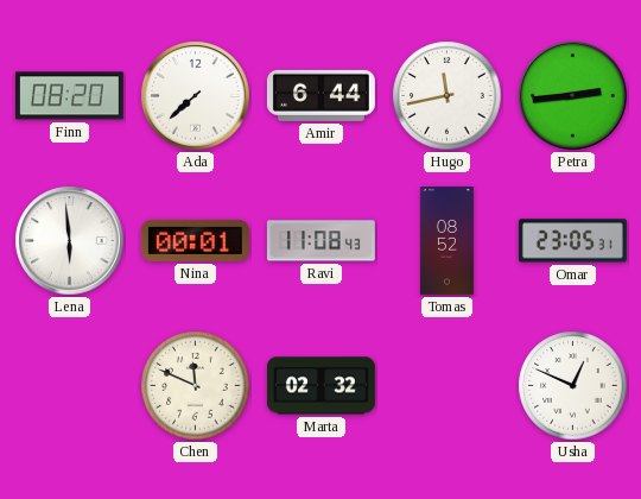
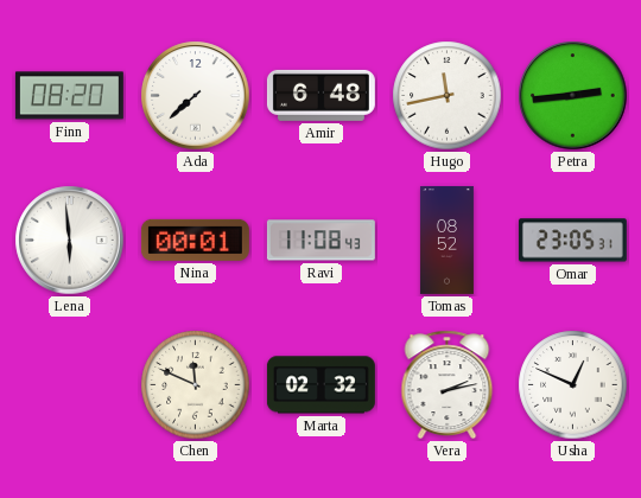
Amir: 6:44 -> 6:48 (320, 95)
Vera: none -> 2:13 (448, 385)
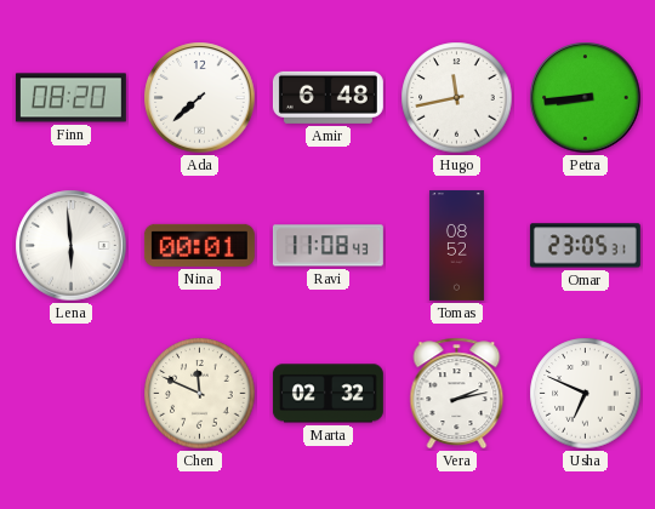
Petra: 2:44 -> 8:44 (586, 98)
Usha: 12:49 -> 6:49 (586, 394)
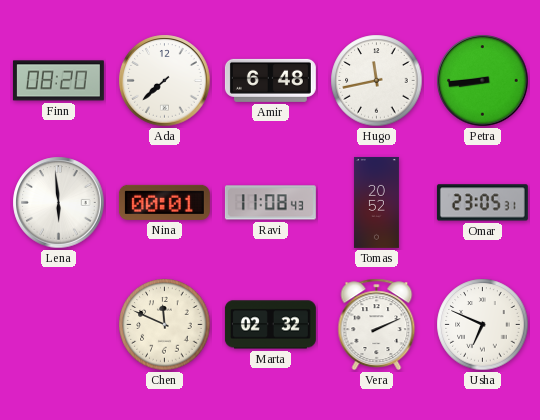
Tomas: 08:52 -> 20:52 (376, 202)
Vera: 2:13 -> 2:11 (377, 325)
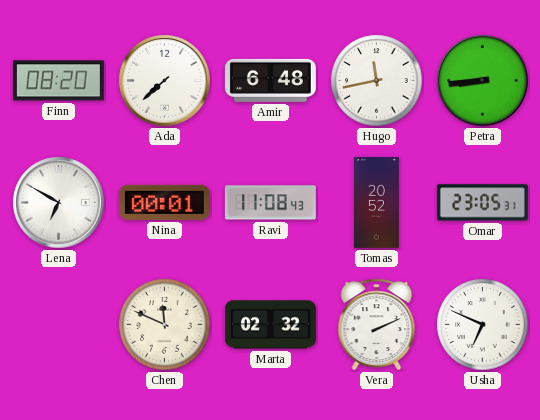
Lena: 5:59 -> 6:50 (59, 203)
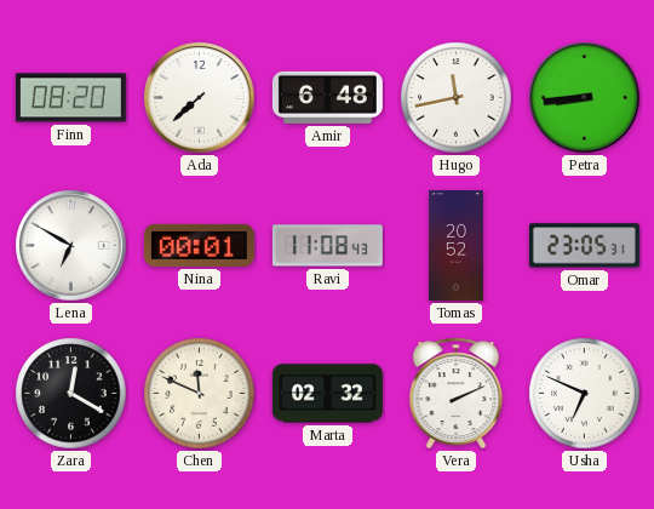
Zara: none -> 12:20 (71, 394)
